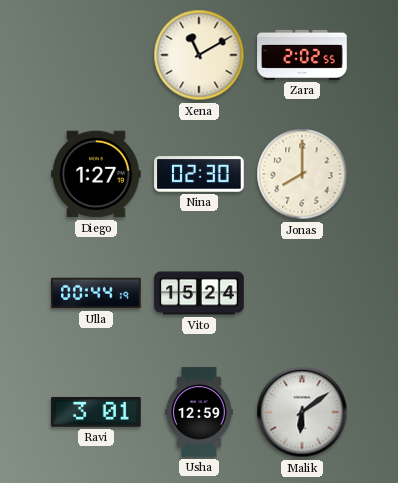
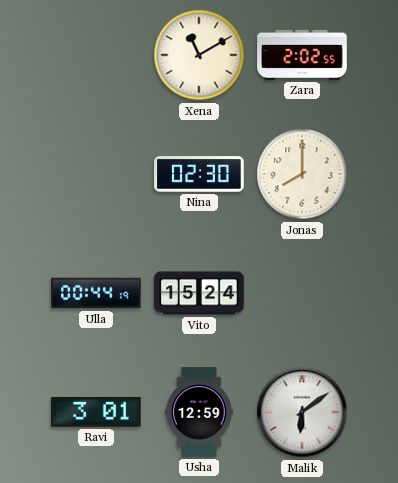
Diego: 1:27 -> none (96, 174)
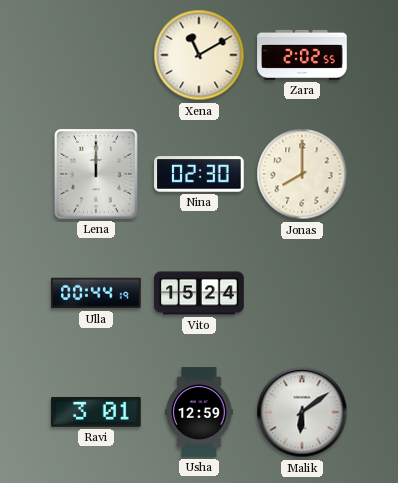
Lena: none -> 12:00 (97, 175)
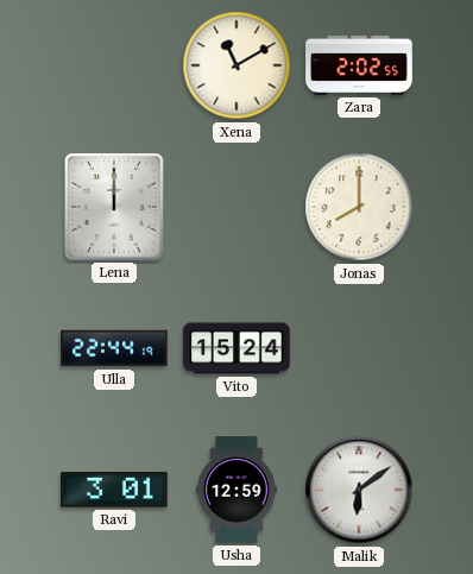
Nina: 02:30 -> none (199, 174)
Ulla: 00:44 -> 22:44 (114, 348)
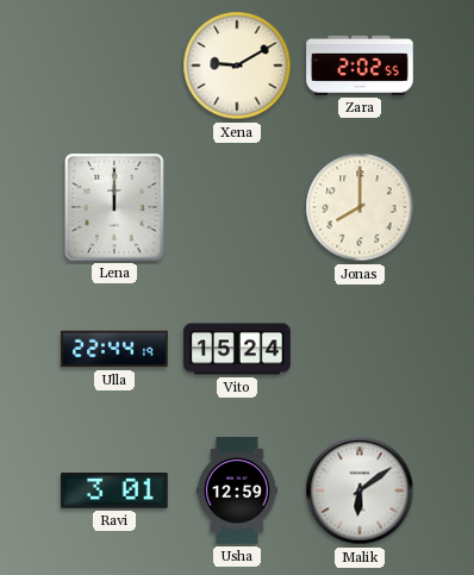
Xena: 11:10 -> 9:10 (237, 65)
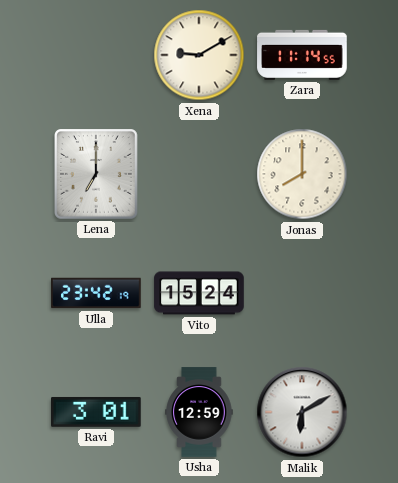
Zara: 2:02 -> 11:14 (302, 55)
Lena: 12:00 -> 7:00 (97, 175)
Ulla: 22:44 -> 23:42 (96, 293)
Malik: 6:09 -> 6:10 (302, 412)
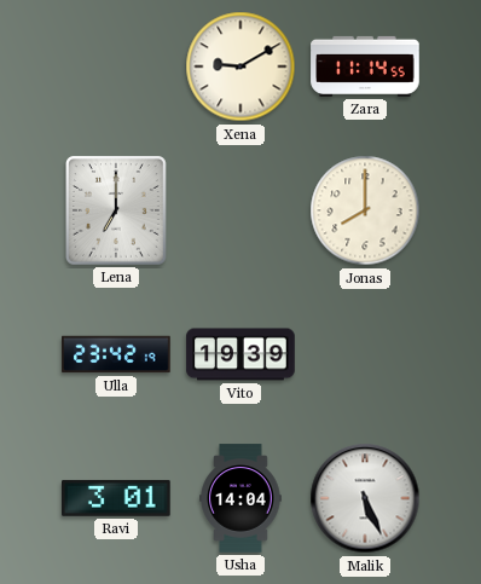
Vito: 15:24 -> 19:39 (240, 354)
Usha: 12:59 -> 14:04 (240, 498)
Malik: 6:10 -> 5:26 (365, 498)
